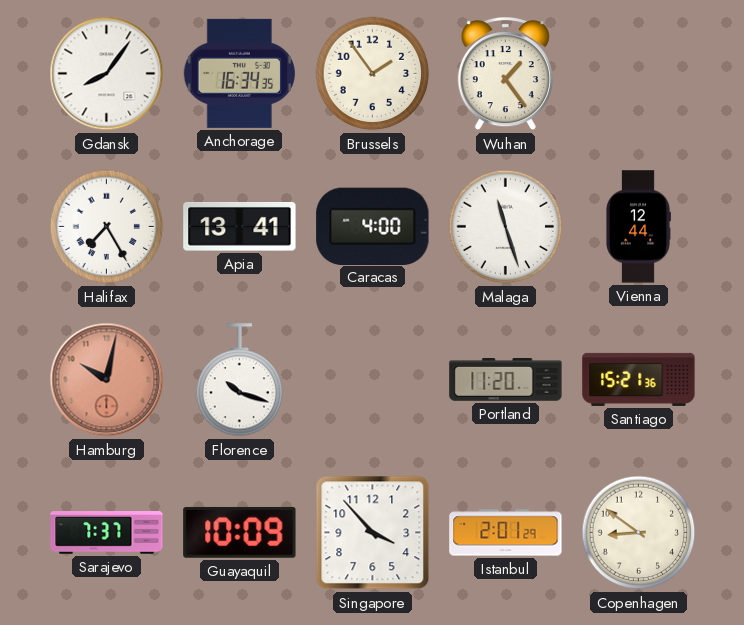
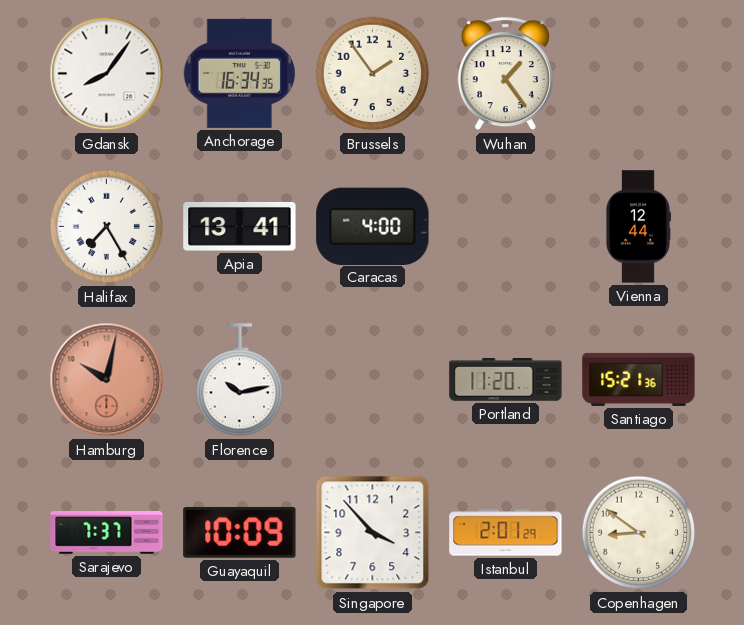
Malaga: 11:27 -> none (506, 227)
Florence: 10:18 -> 10:13 (240, 380)
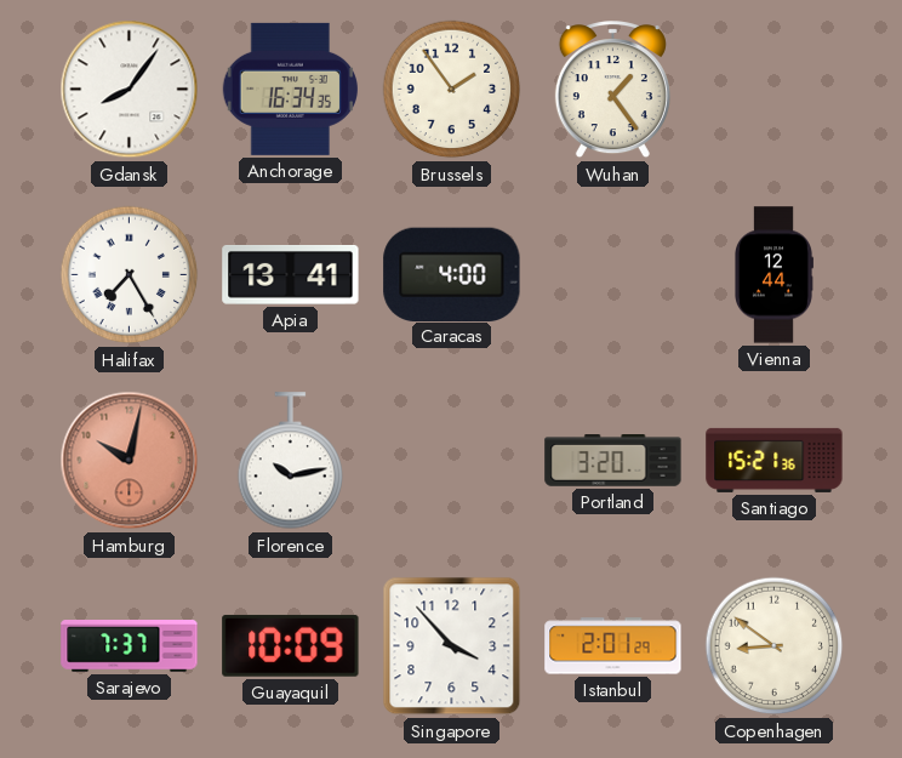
Portland: 11:20 -> 3:20 (613, 461)
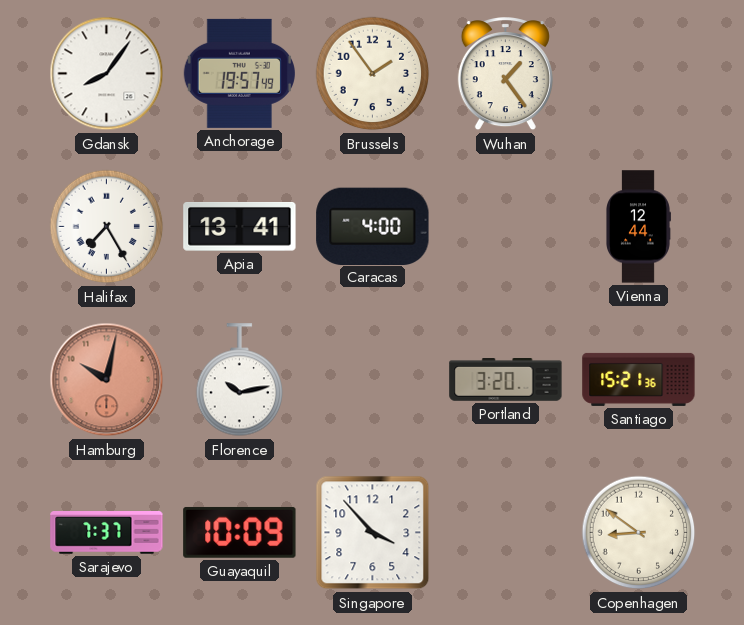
Anchorage: 16:34 -> 19:57 (239, 73)
Istanbul: 2:01 -> none (613, 646)
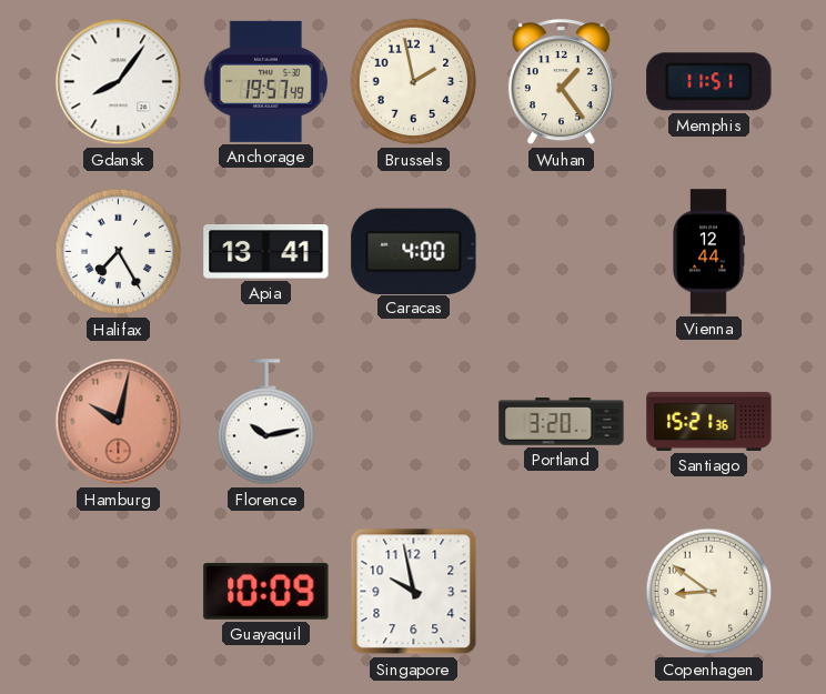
Brussels: 1:54 -> 1:58 (414, 82)
Memphis: none -> 11:51 (709, 82)
Sarajevo: 7:37 -> none (107, 533)
Singapore: 3:53 -> 9:58 (414, 592)
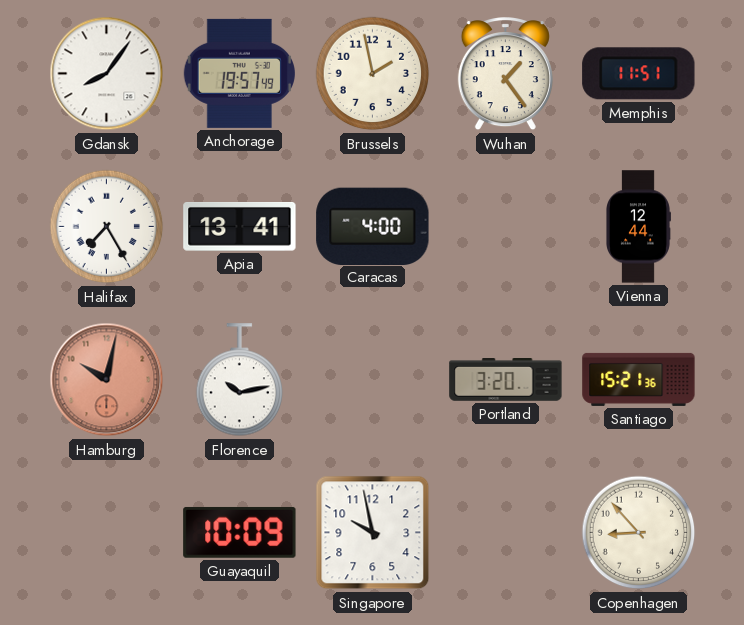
Copenhagen: 8:51 -> 8:53 (639, 533)
